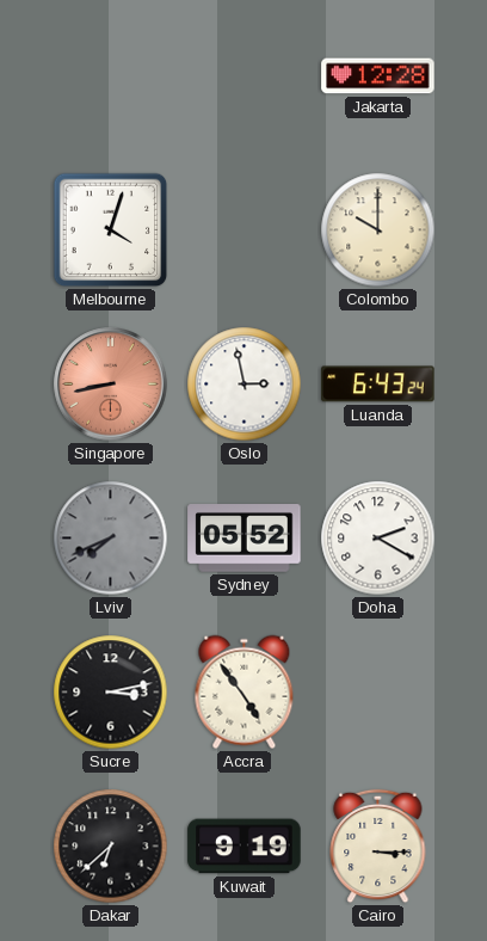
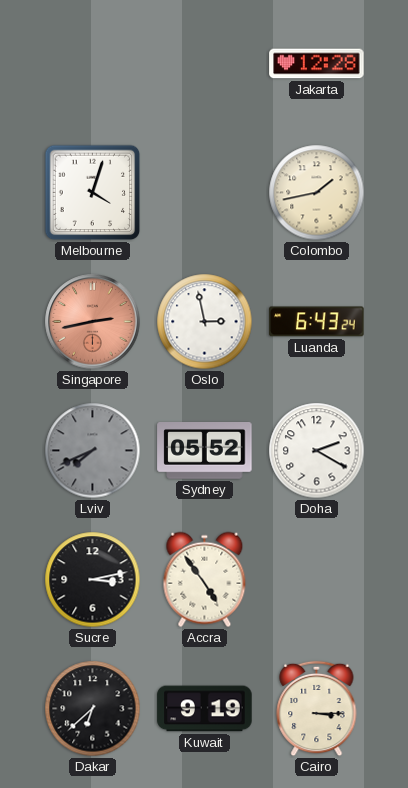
Colombo: 10:00 -> 1:43 (317, 193)
Singapore: 8:43 -> 2:43 (93, 322)
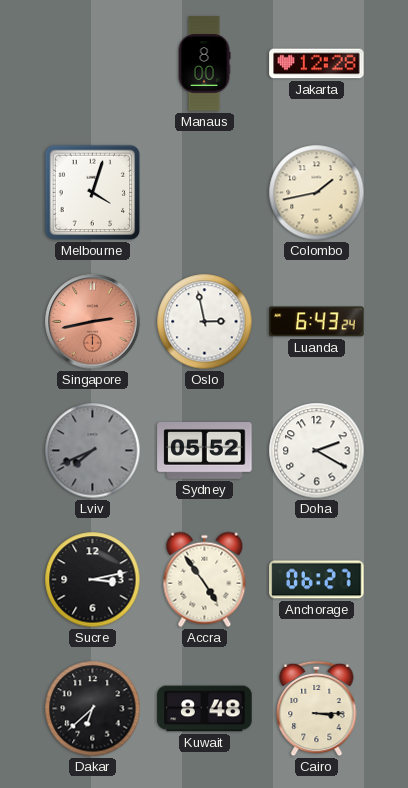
Manaus: none -> 8:00 (204, 64)
Anchorage: none -> 06:27 (317, 580)
Kuwait: 9:19 -> 8:48 (205, 709)
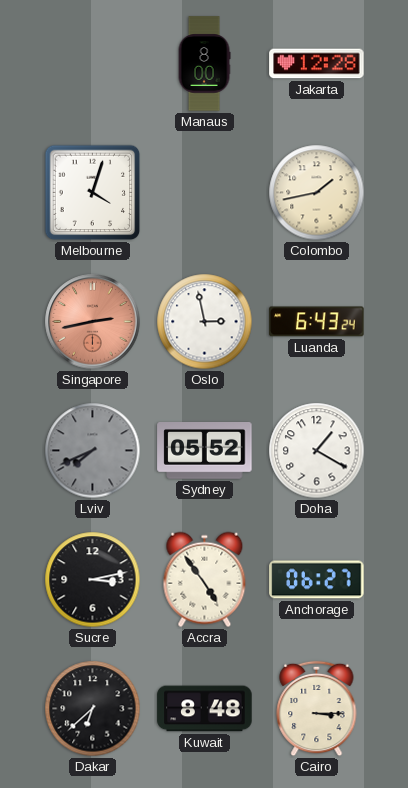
Doha: 2:20 -> 1:20 (317, 451)
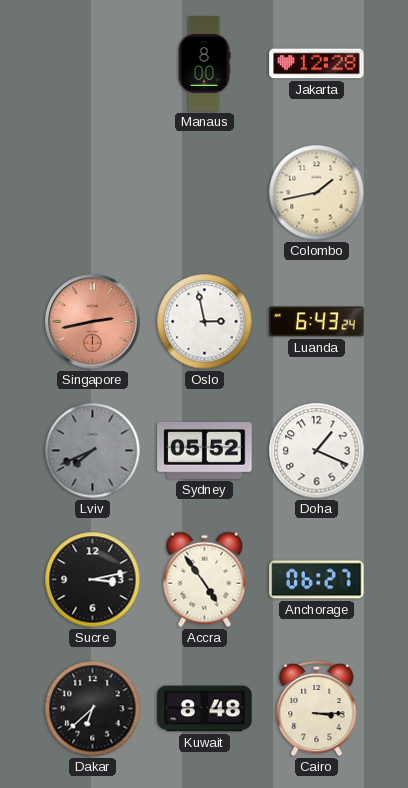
Melbourne: 4:03 -> none (93, 193)
Doha: 1:20 -> 1:19 (317, 451)
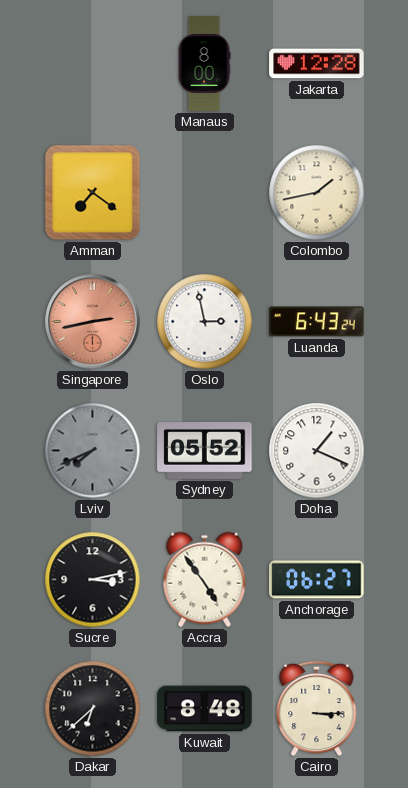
Amman: none -> 7:21 (93, 193)
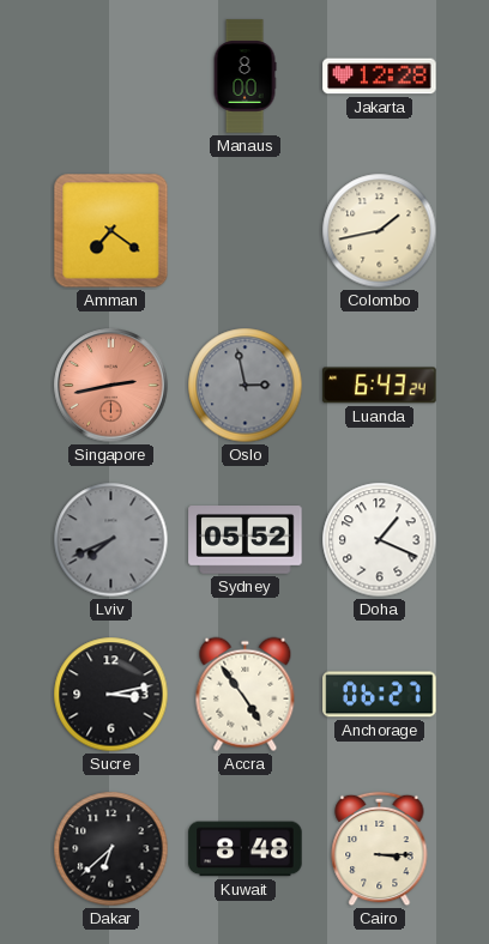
Oslo dial: white -> grey (246, 386)
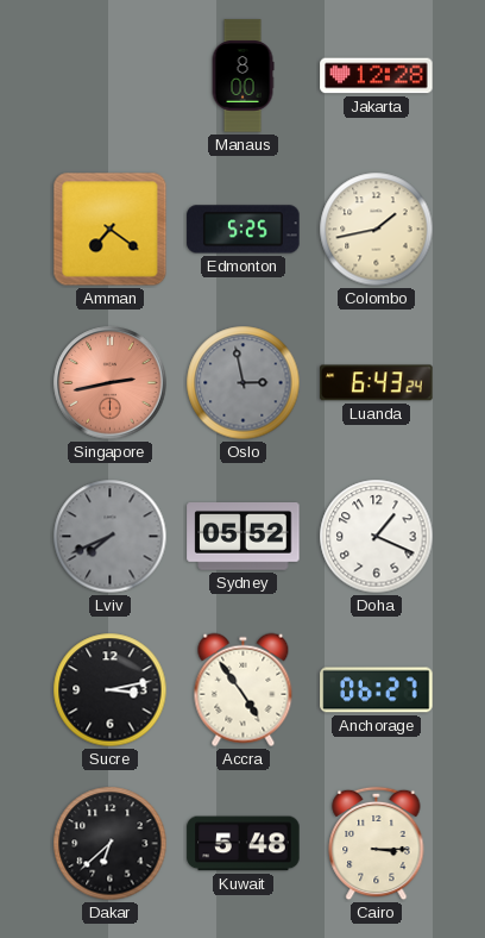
Edmonton: none -> 5:25 (244, 230)
Kuwait: 8:48 -> 5:48 (244, 844)
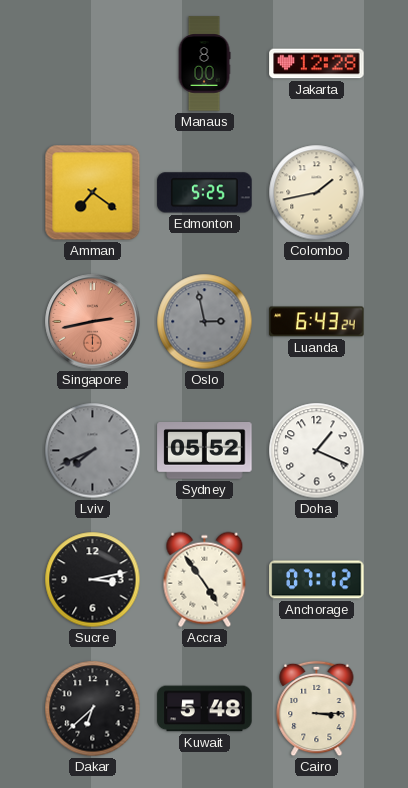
Anchorage: 06:27 -> 07:12 (317, 580)
